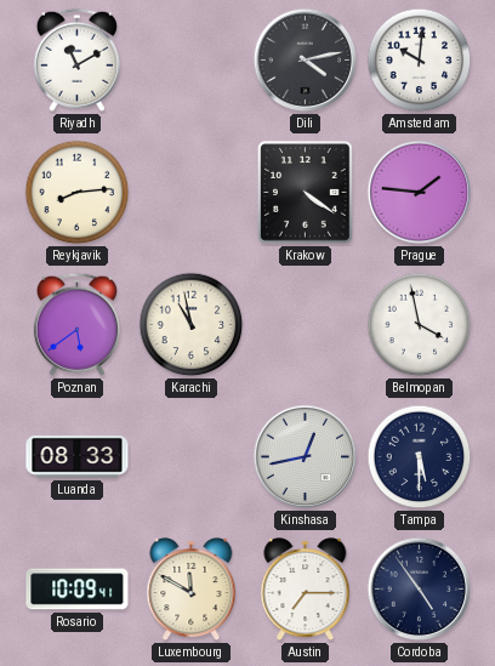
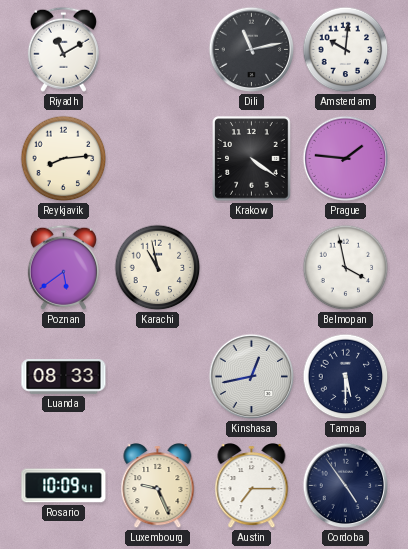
Dili: 4:13 -> 11:13 (252, 50)
Luxembourg: 11:50 -> 9:26 (158, 487)
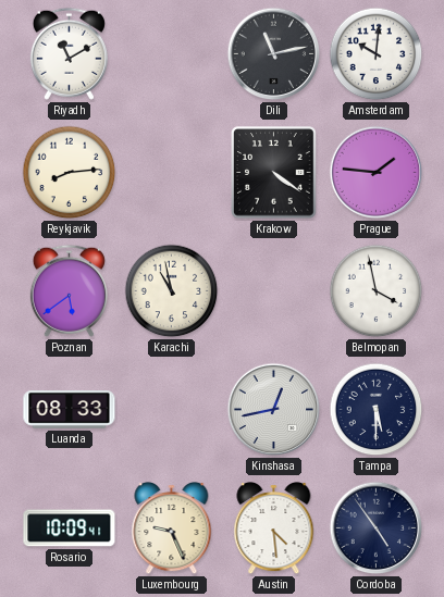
Austin: 7:15 -> 4:29 (274, 530)
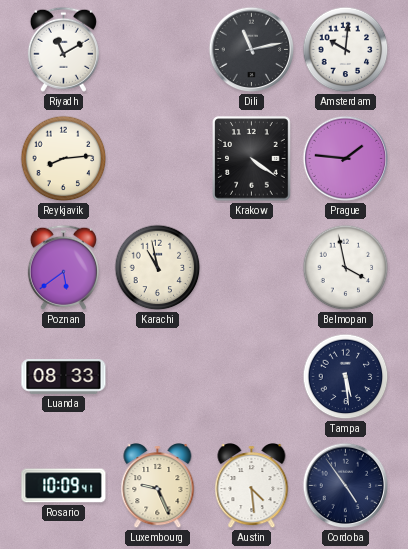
Kinshasa: 12:43 -> none (274, 410)
Tampa: 5:30 -> 5:29 (346, 377)
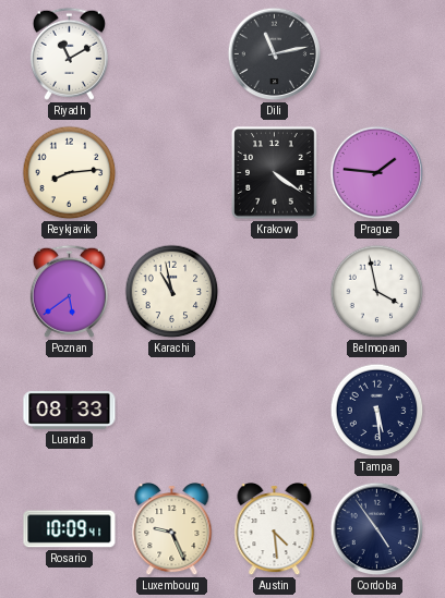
Amsterdam: 10:01 -> none (346, 50)
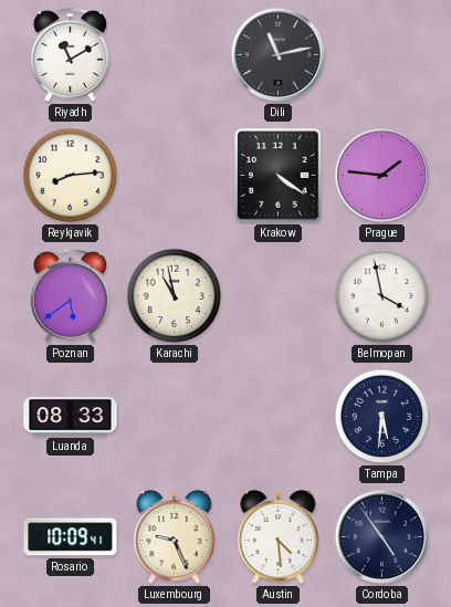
Tampa: 5:29 -> 5:31 (382, 417)
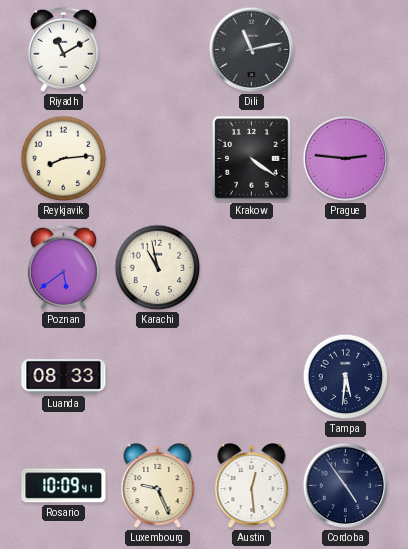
Prague: 1:46 -> 2:46 (346, 159)
Belmopan: 3:58 -> none (382, 296)
Austin: 4:29 -> 12:29 (252, 487)
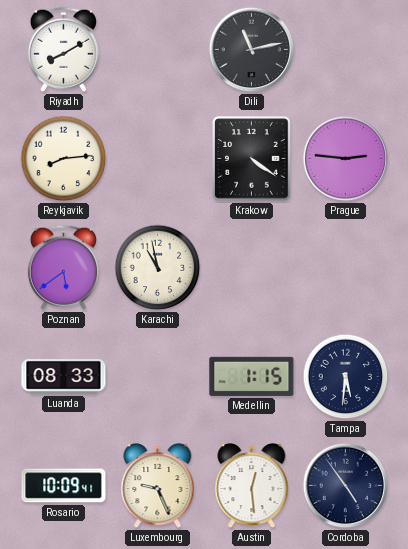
Riyadh: 11:10 -> 8:10 (63, 49)
Medellin: none -> 1:15 (252, 376)
